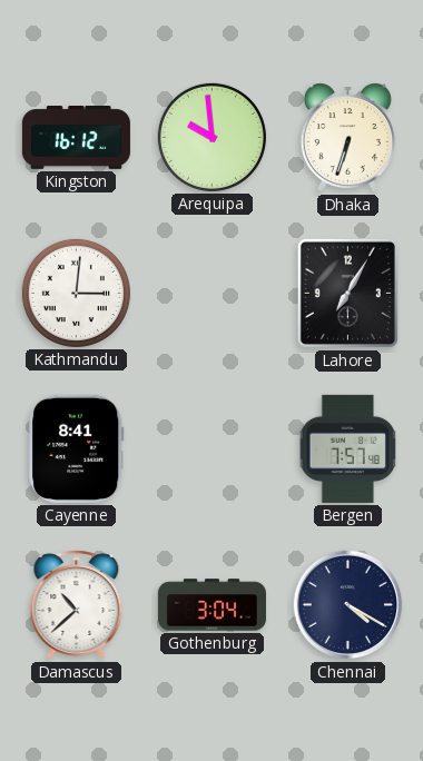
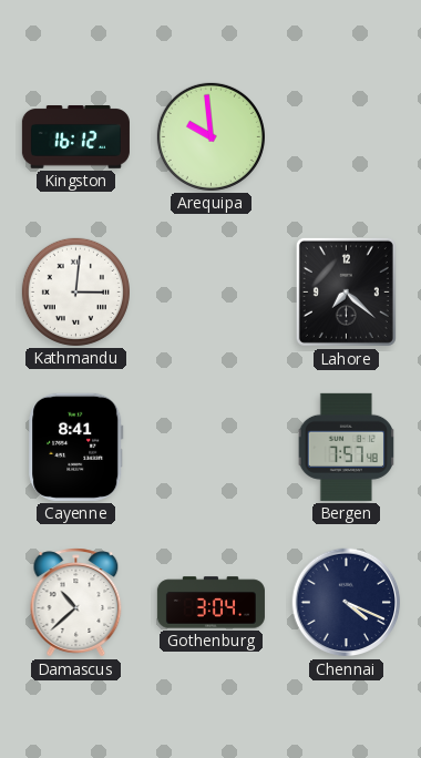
Dhaka: 6:33 -> none (347, 138)
Lahore: 7:05 -> 7:22 (346, 291)
Chennai: 4:20 -> 4:19 (347, 603)
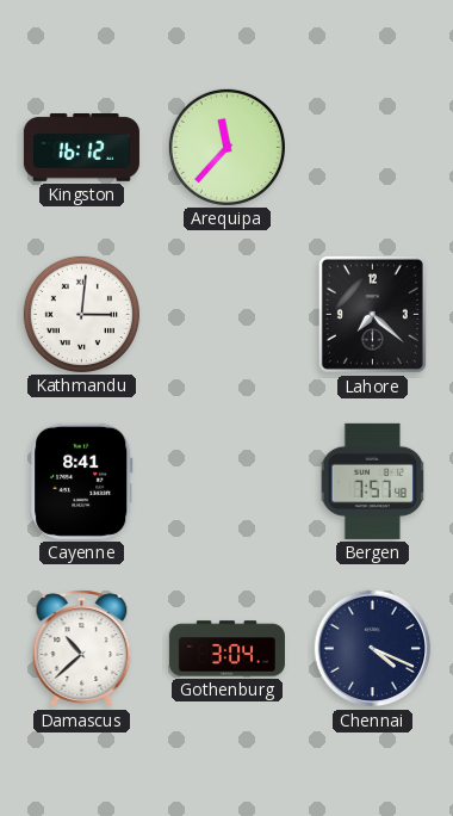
Arequipa: 9:59 -> 11:37 (226, 147)
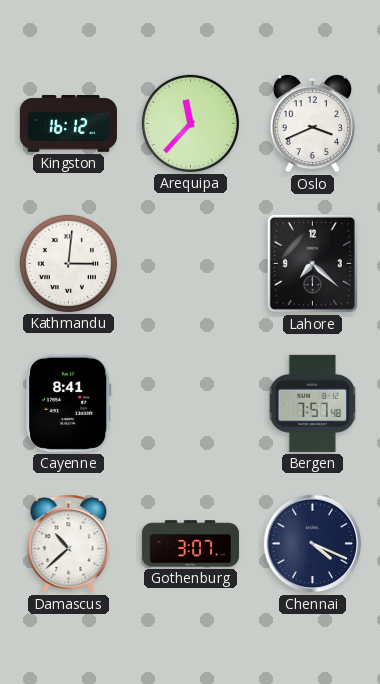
Oslo: none -> 3:41 (312, 124)
Gothenburg: 3:04 -> 3:07 (190, 544)
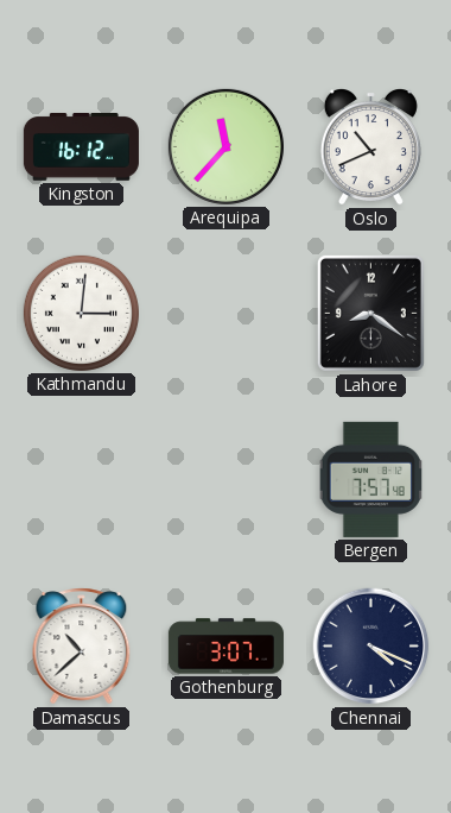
Oslo: 3:41 -> 10:41 (370, 147)
Lahore: 7:22 -> 8:21 (370, 313)
Cayenne: 8:41 -> none (69, 403)
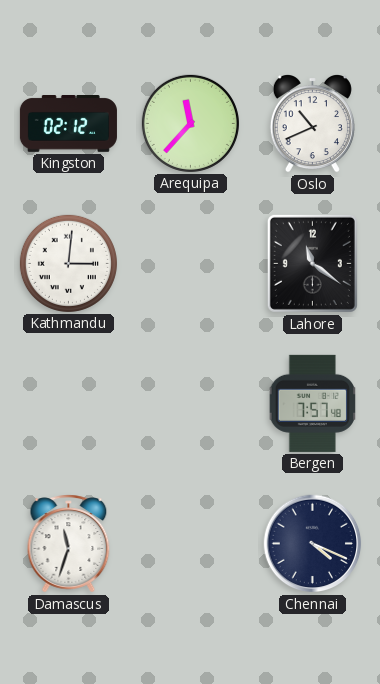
Kingston: 16:12 -> 02:12 (68, 124)
Lahore: 8:21 -> 11:21 (312, 263)
Damascus: 10:38 -> 11:33 (69, 544)
Gothenburg: 3:07 -> none (225, 647)
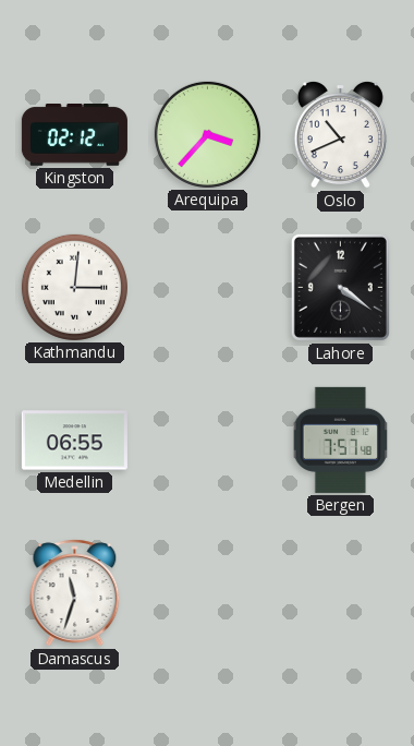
Arequipa: 11:37 -> 3:37 (207, 134)
Lahore: 11:21 -> 4:21 (340, 287)
Medellin: none -> 06:55 (74, 441)
Chennai: 4:19 -> none (313, 544)
